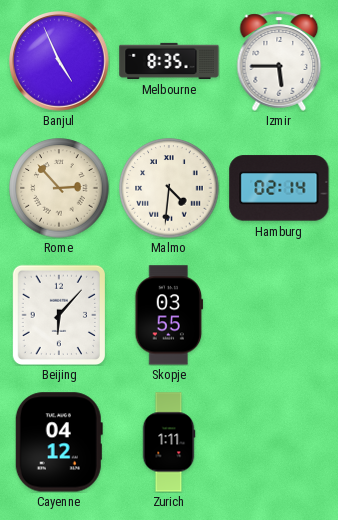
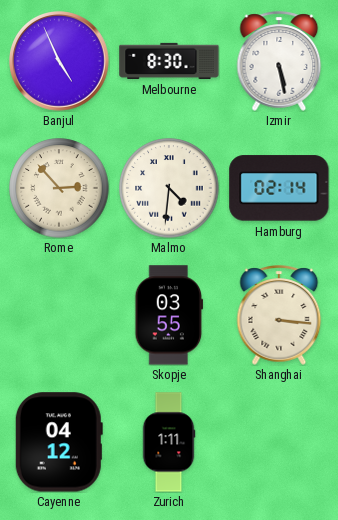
Melbourne: 8:35 -> 8:30 (169, 61)
Izmir: 5:45 -> 5:28 (279, 61)
Beijing: 6:07 -> none (58, 314)
Shanghai: none -> 3:16 (279, 315)
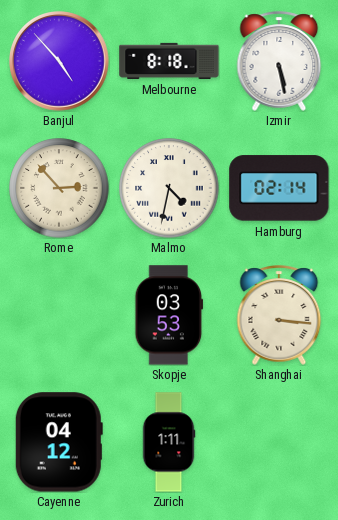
Banjul: 4:56 -> 4:53 (60, 62)
Melbourne: 8:30 -> 8:18 (169, 61)
Malmo: 4:31 -> 4:32 (169, 188)
Skopje: 03:55 -> 03:53 (169, 315)
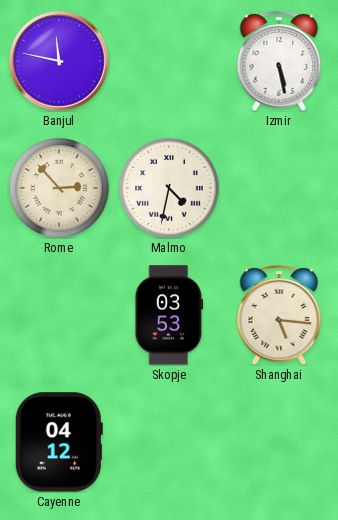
Banjul: 4:53 -> 11:47 (60, 62)
Melbourne: 8:18 -> none (169, 61)
Hamburg: 02:14 -> none (279, 188)
Shanghai: 3:16 -> 5:16 (279, 315)
Zurich: 1:11 -> none (169, 442)
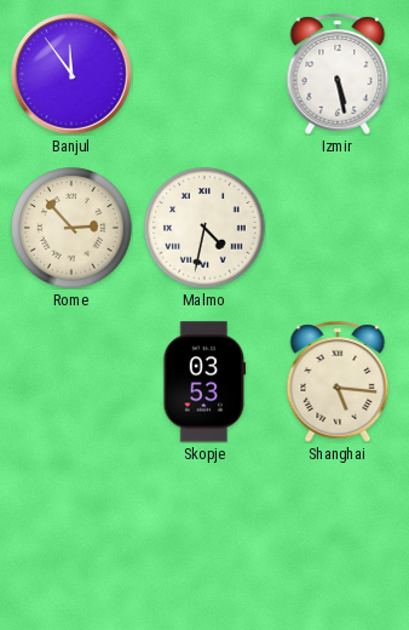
Banjul: 11:47 -> 11:54 (73, 75)
Cayenne: 04:12 -> none (59, 442)
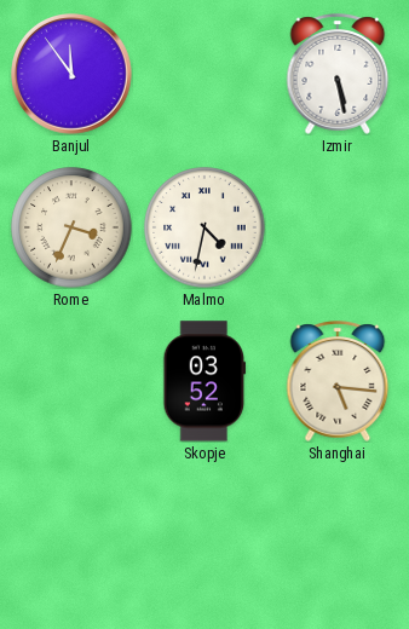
Rome: 2:53 -> 3:34 (71, 227)
Skopje: 03:53 -> 03:52 (204, 381)
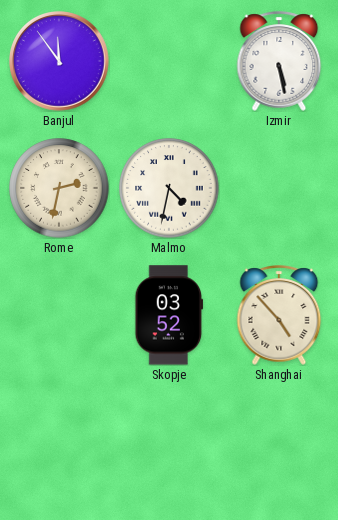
Rome: 3:34 -> 2:32 (59, 188)
Shanghai: 5:16 -> 4:53 (279, 315)
